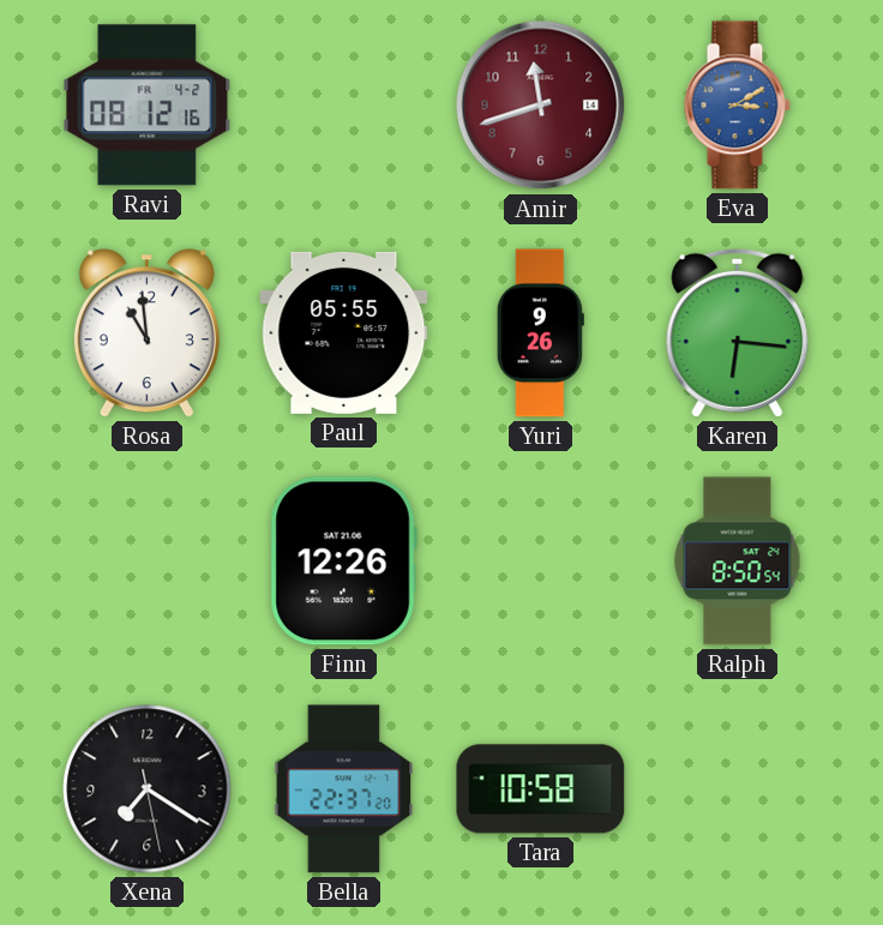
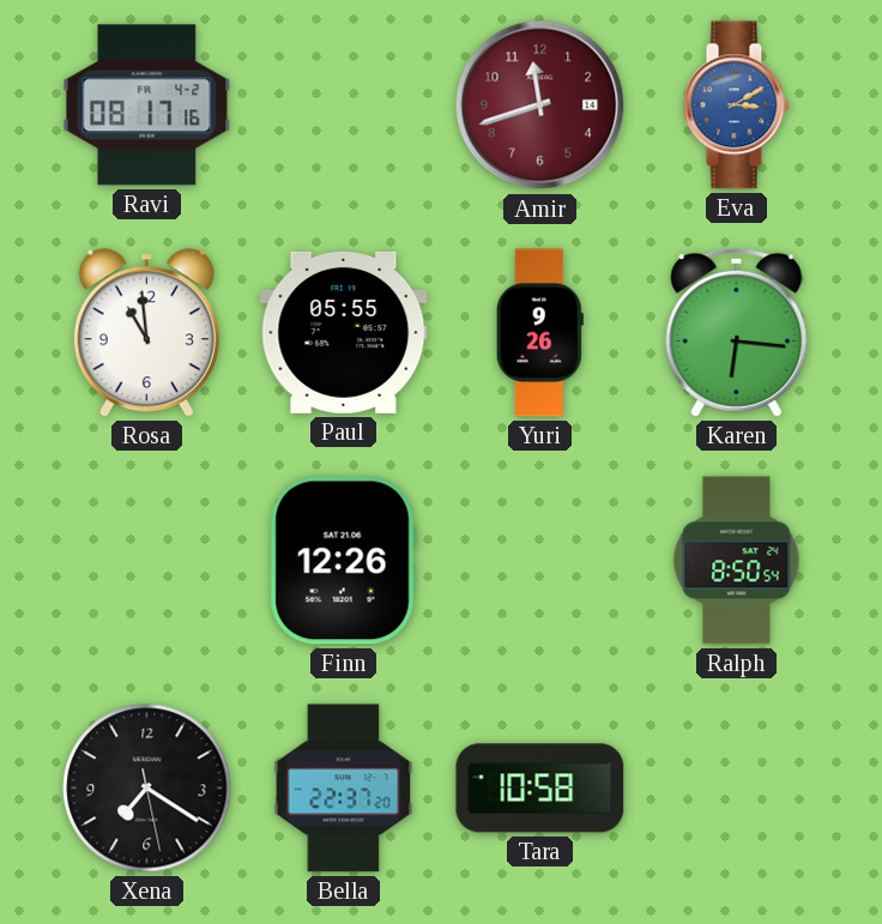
Ravi: 08:12 -> 08:17 (147, 105)
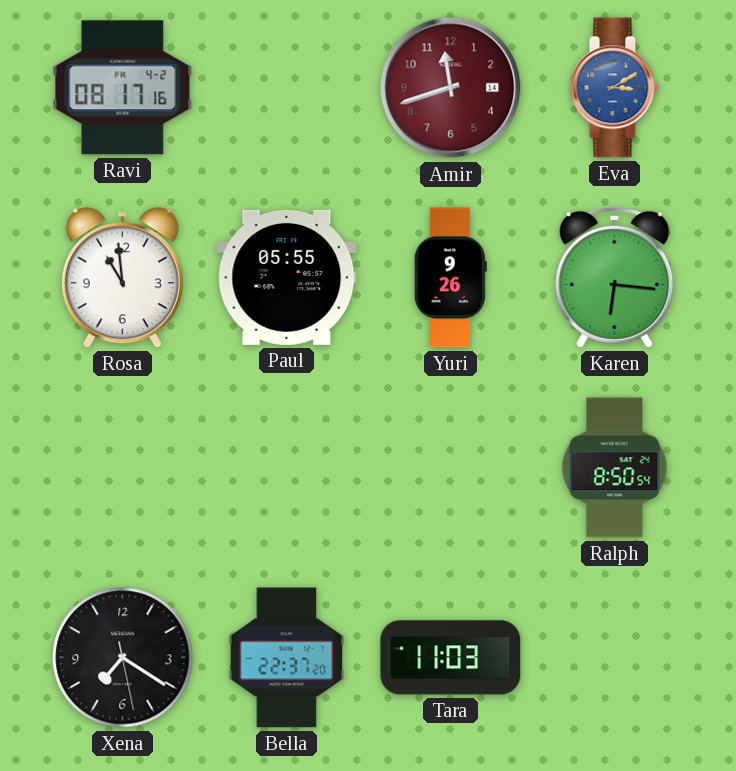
Finn: 12:26 -> none (343, 561)
Tara: 10:58 -> 11:03 (451, 658)
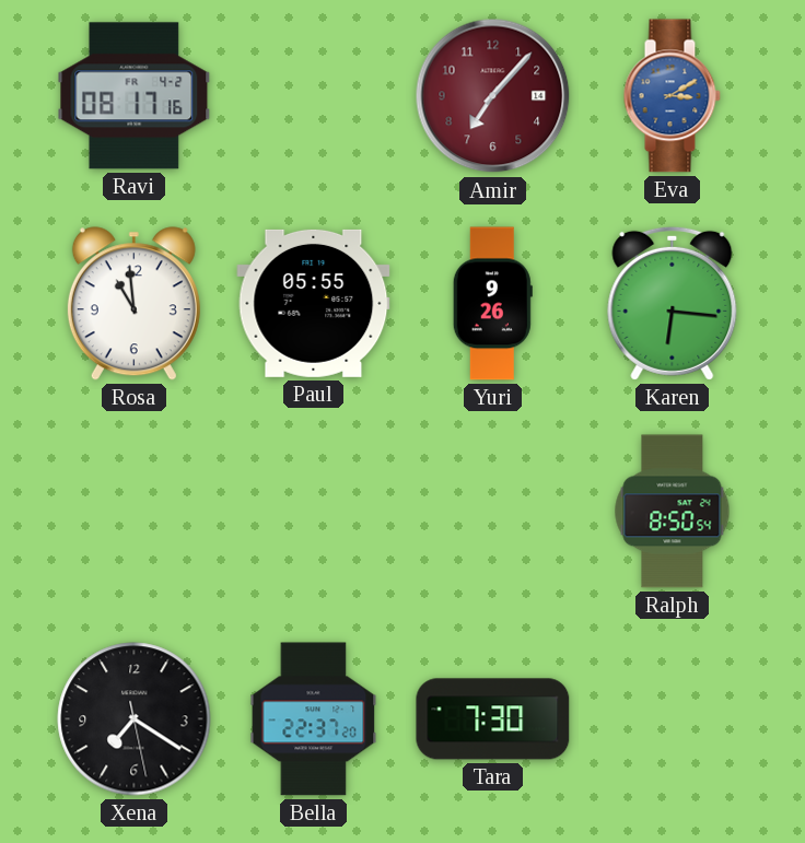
Amir: 11:42 -> 7:07 (493, 96)
Tara: 11:03 -> 7:30 (493, 719)
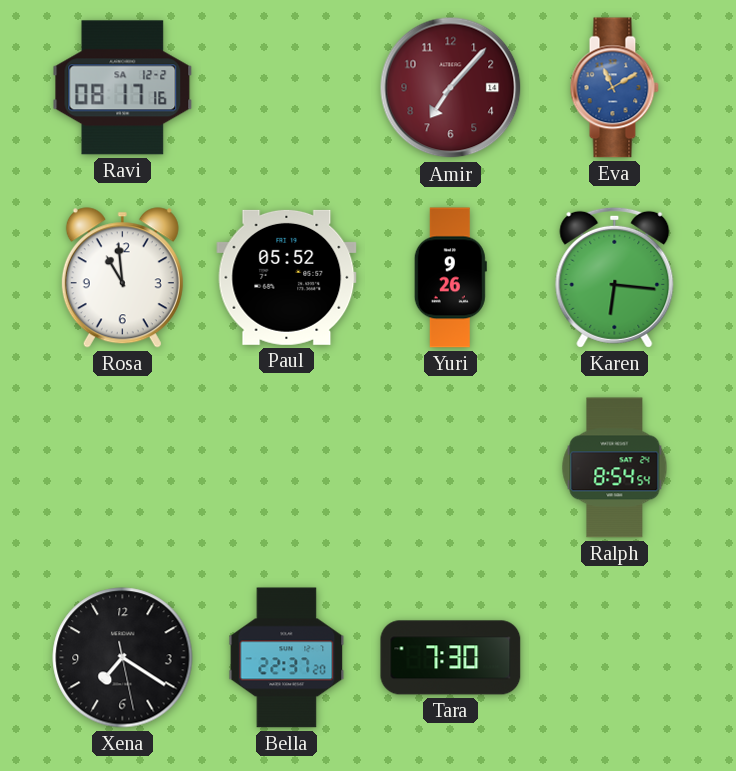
Ravi date: FR 4-2 -> SA 12-2 (123, 88)
Eva: 3:10 -> 11:10 (614, 88)
Paul: 05:55 -> 05:52 (287, 277)
Ralph: 8:50 -> 8:54 (615, 468)
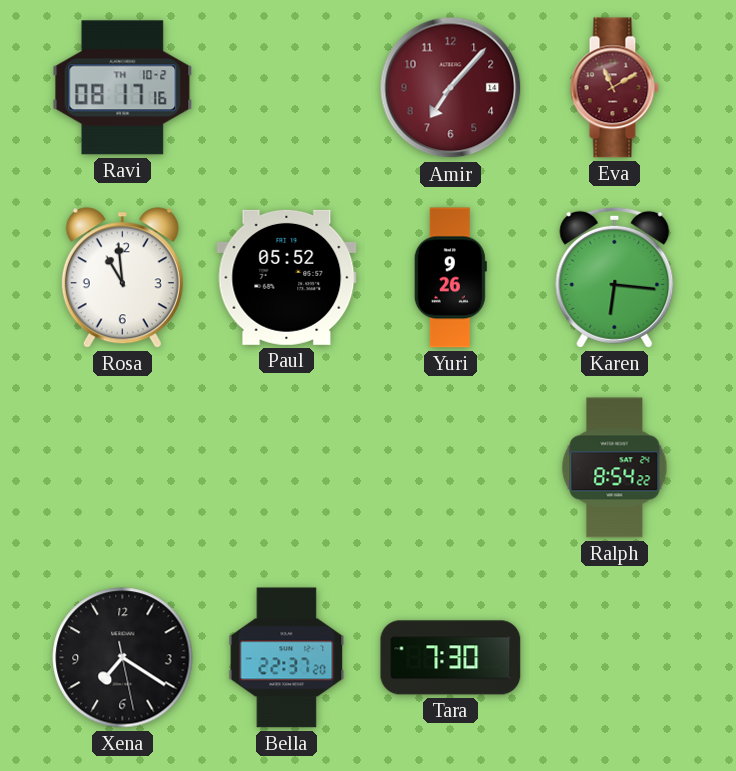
Ravi date: SA 12-2 -> TH 10-2 (123, 88)
Eva dial: blue -> burgundy (614, 88)
Ralph: 8:54:54 -> 8:54:22 (615, 468)
